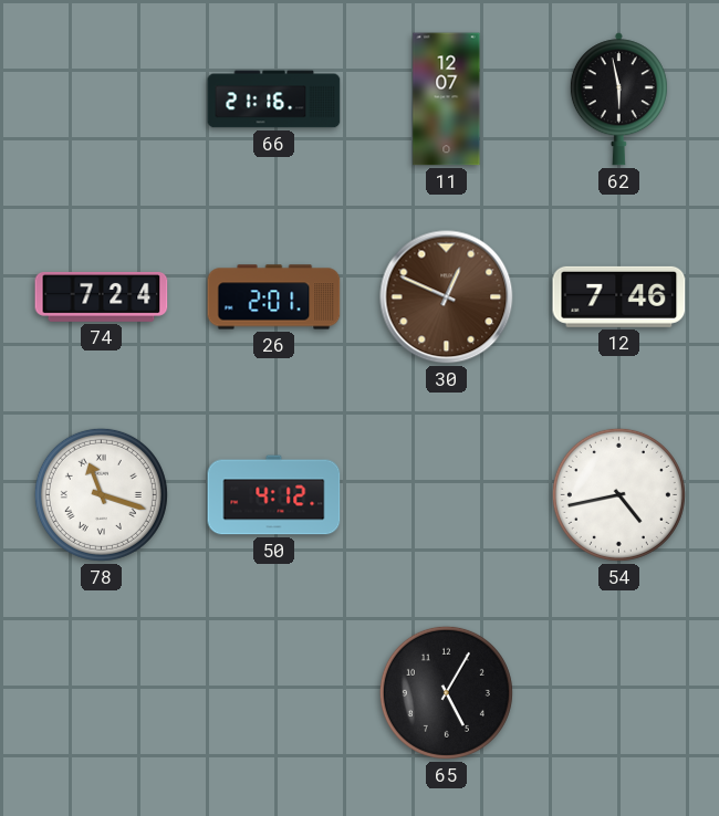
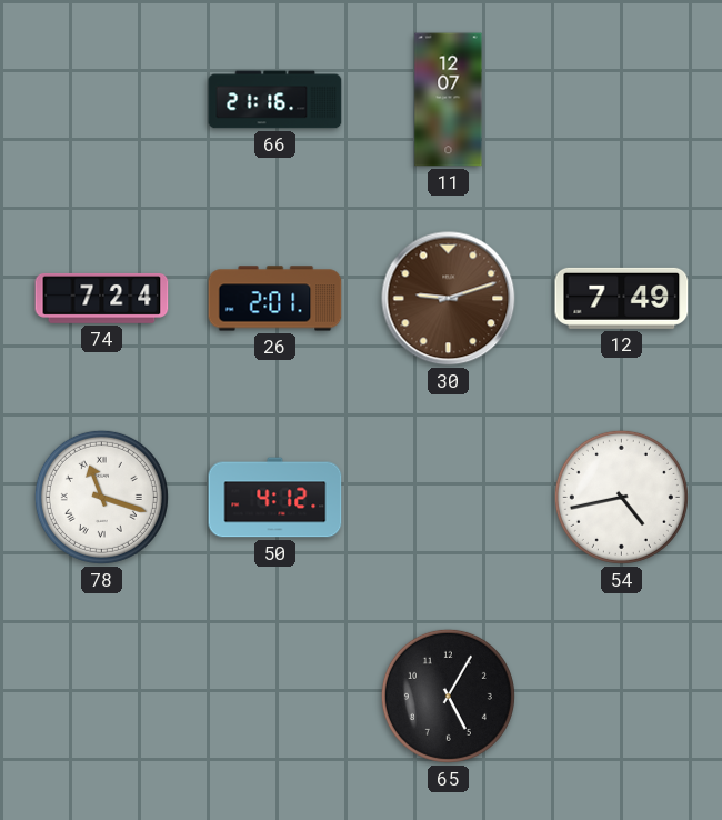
62: 5:58 -> none (618, 100)
30: 12:49 -> 9:12 (449, 299)
12: 7:46 -> 7:49 (622, 298)
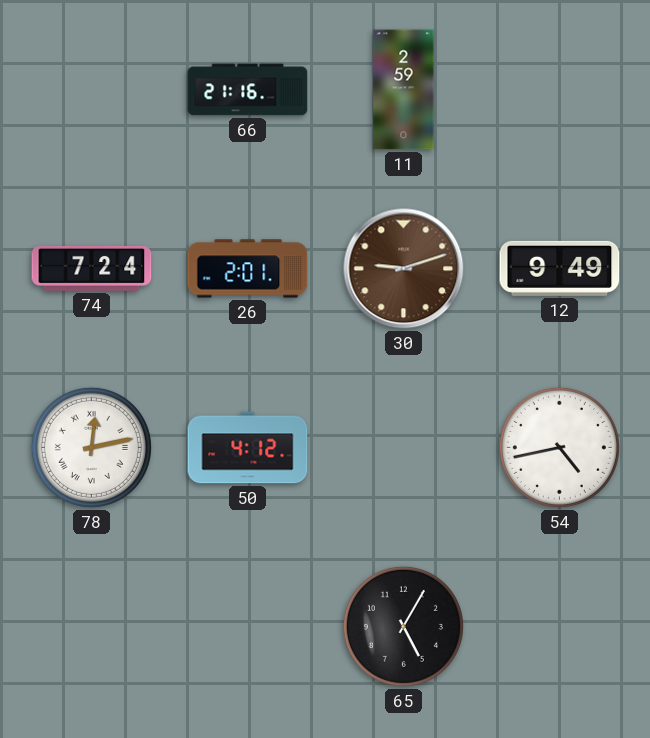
11: 12:07 -> 2:59 (404, 90)
12: 7:49 -> 9:49 (560, 268)
78: 11:18 -> 12:13 (91, 447)
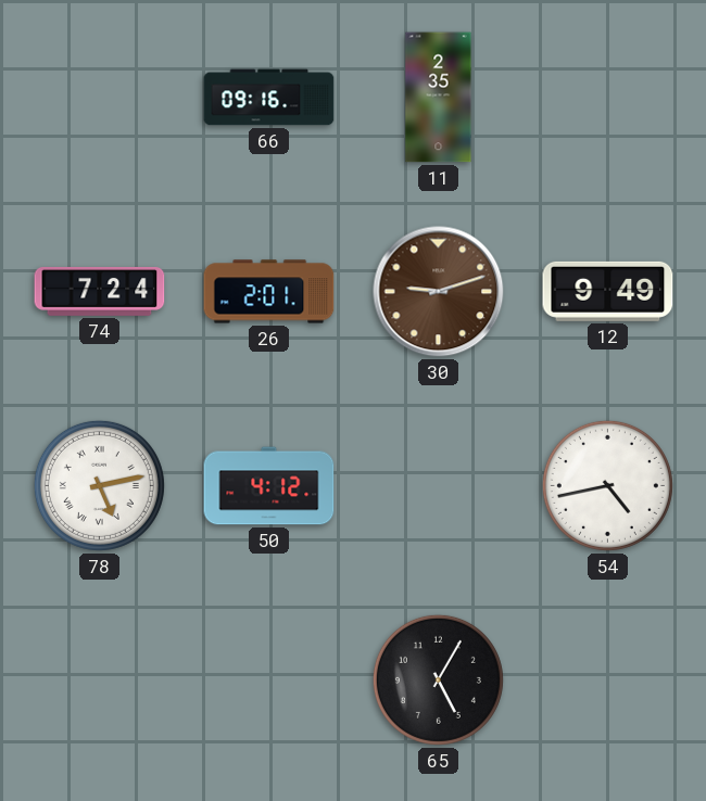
66: 21:16 -> 09:16 (269, 98)
11: 2:59 -> 2:35 (439, 98)
78: 12:13 -> 5:13 (99, 485)
